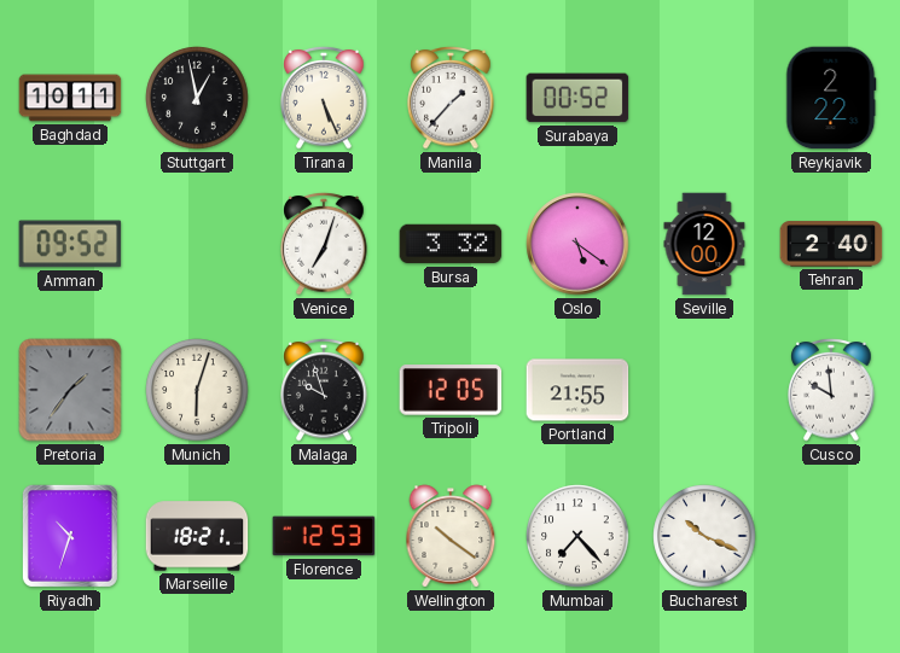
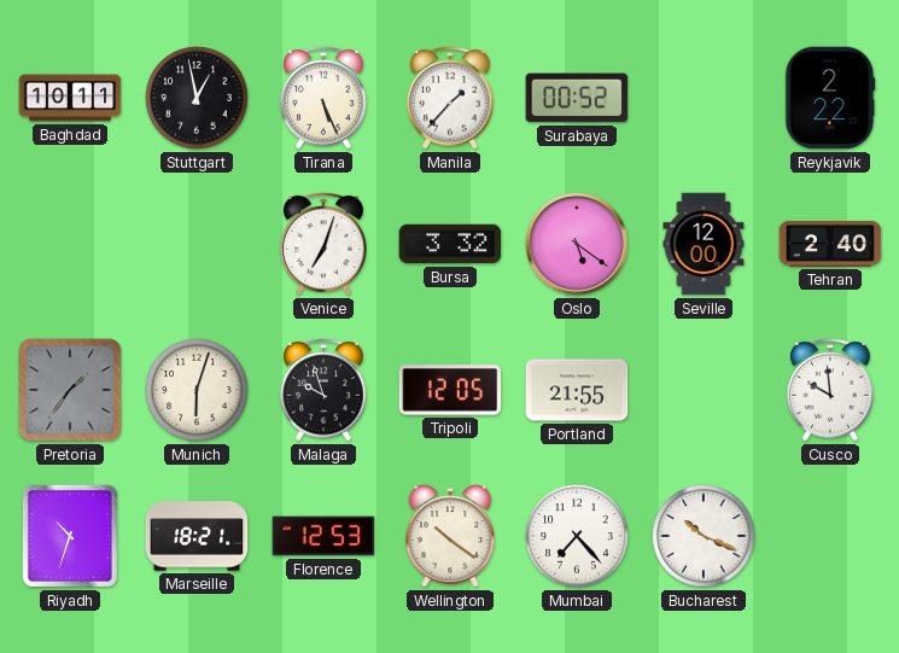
Amman: 09:52 -> none (70, 244)
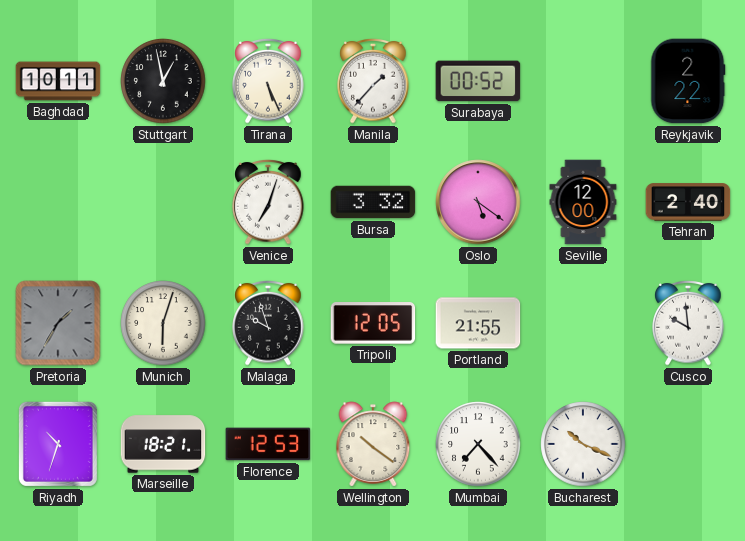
Pretoria: 1:36 -> 1:35 (58, 323)
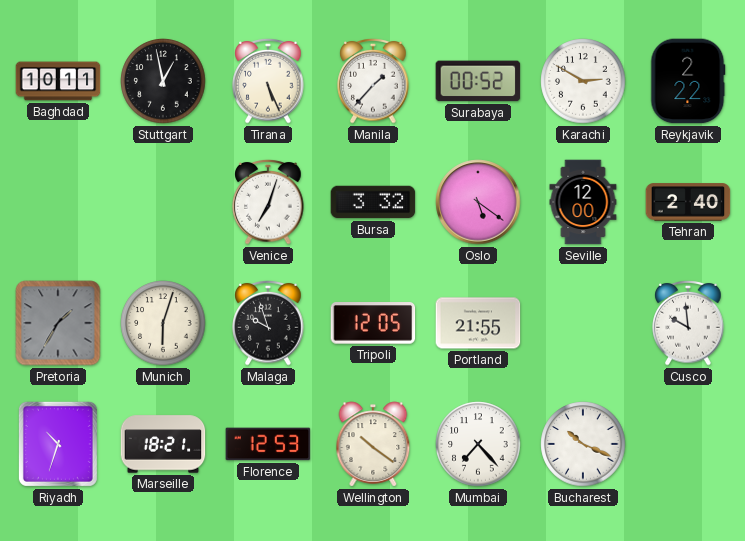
Karachi: none -> 2:50 (583, 81)
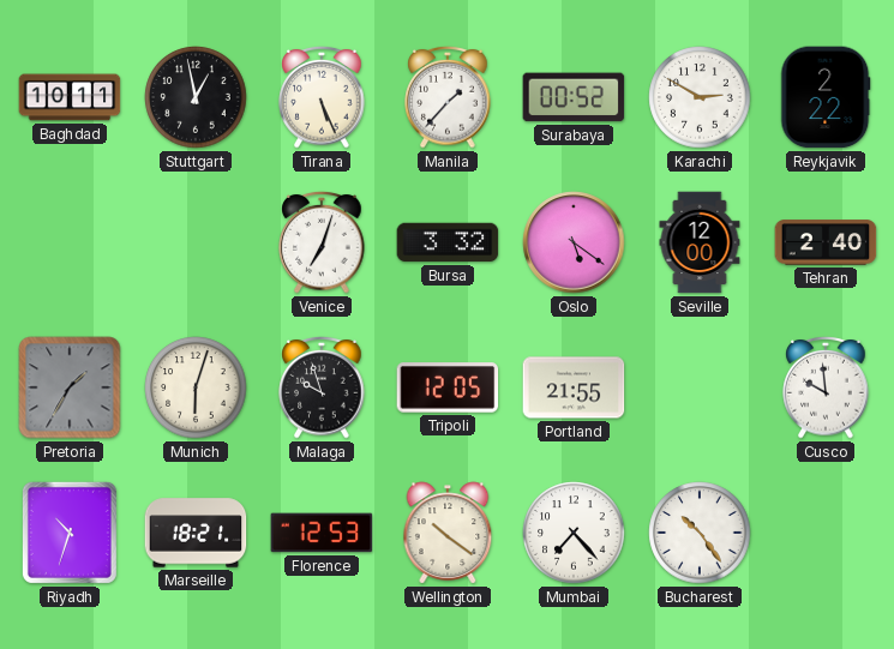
Bucharest: 10:19 -> 10:24 (700, 533)
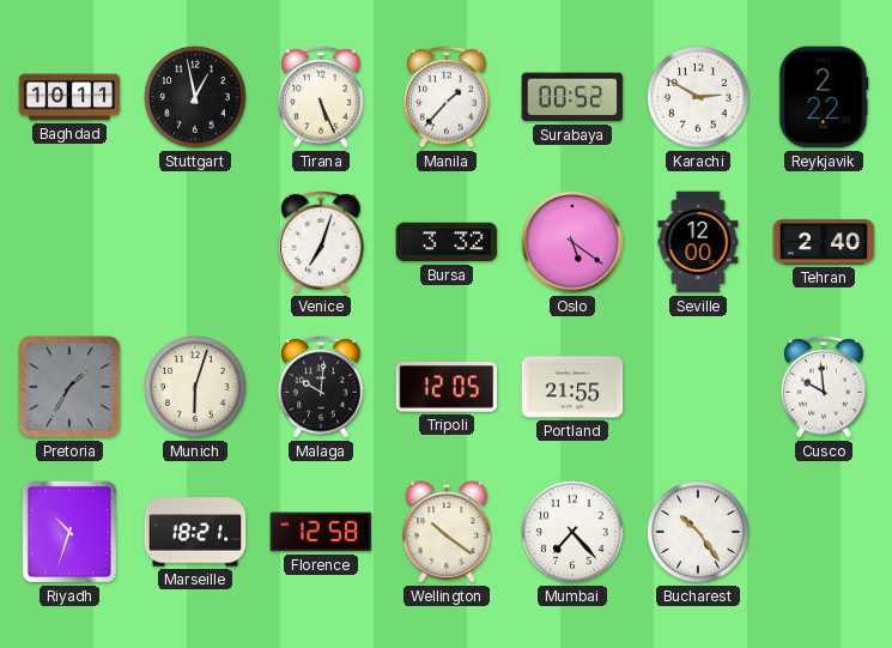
Malaga: 9:57 -> 10:01 (321, 387)
Florence: 12:53 -> 12:58 (321, 532)
